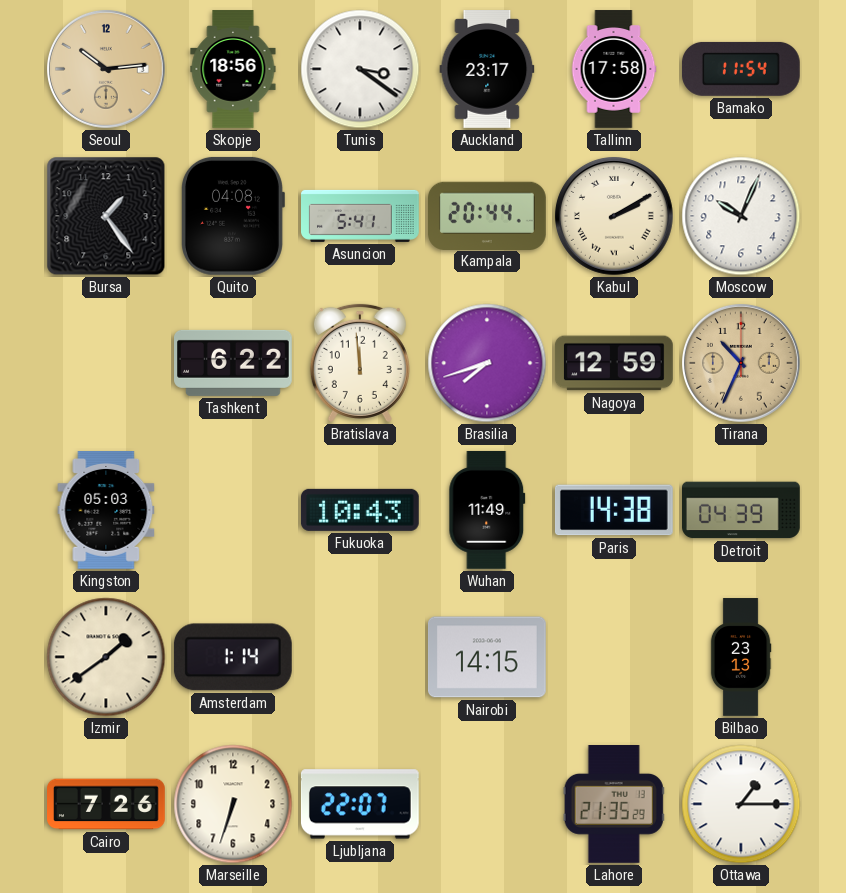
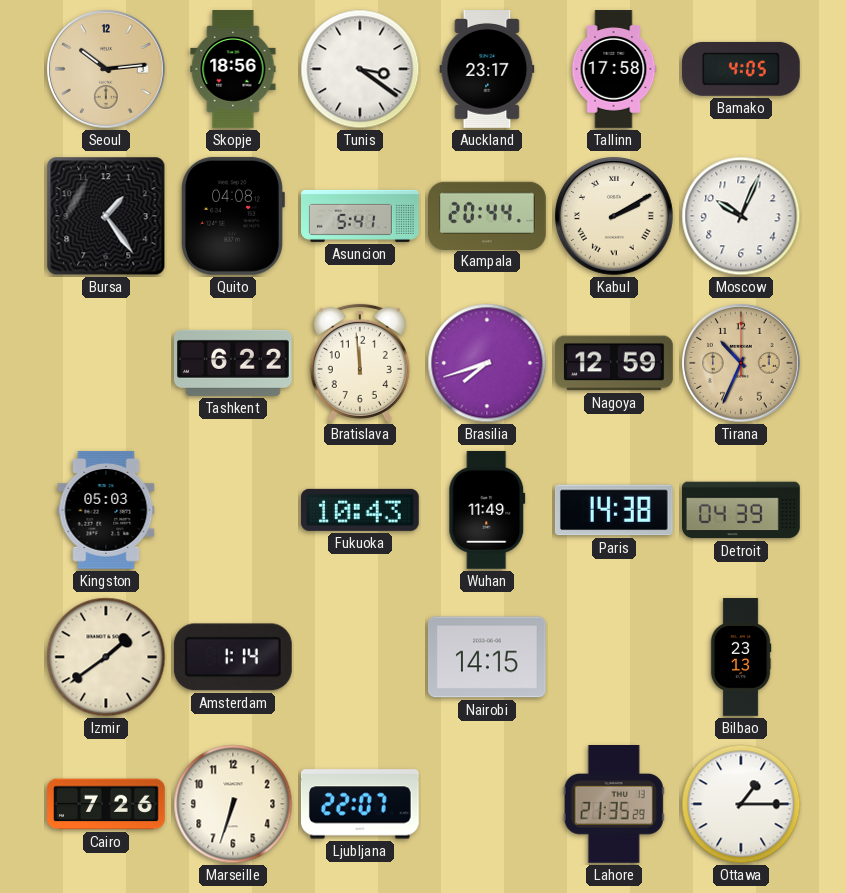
Bamako: 11:54 -> 4:05 (741, 69)
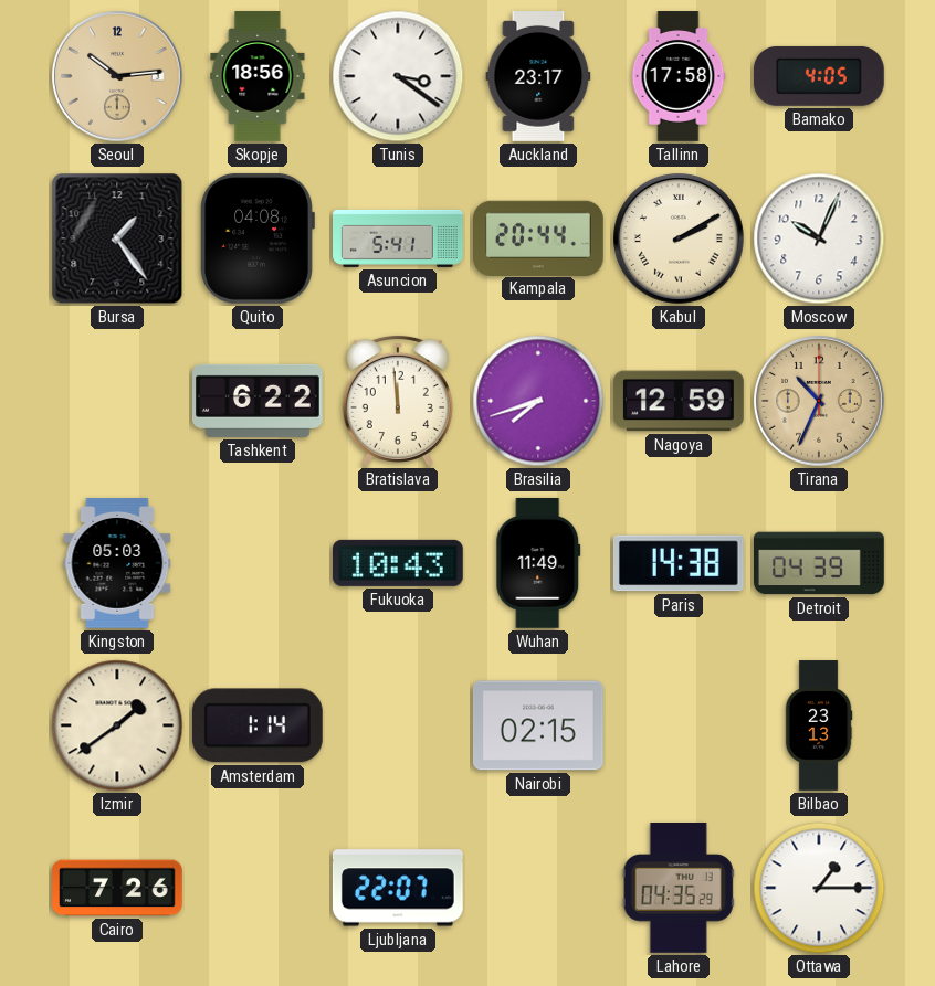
Nairobi: 14:15 -> 02:15 (538, 725)
Marseille: 6:33 -> none (233, 804)
Lahore: 21:35 -> 04:35 (679, 889)
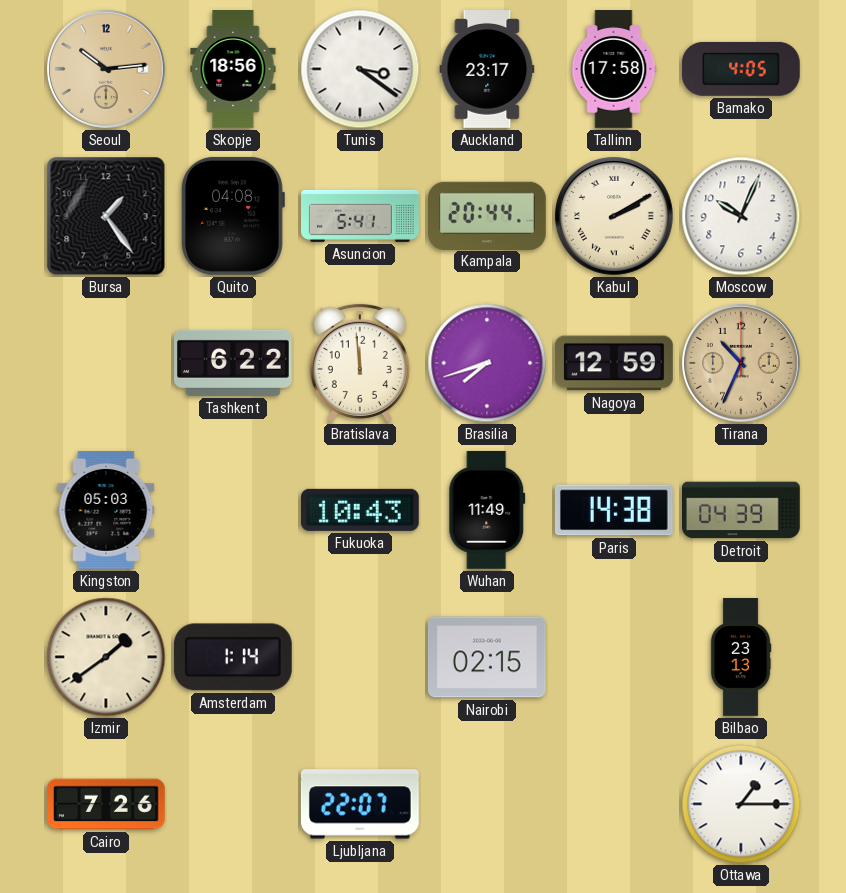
Lahore: 04:35 -> none (679, 889)
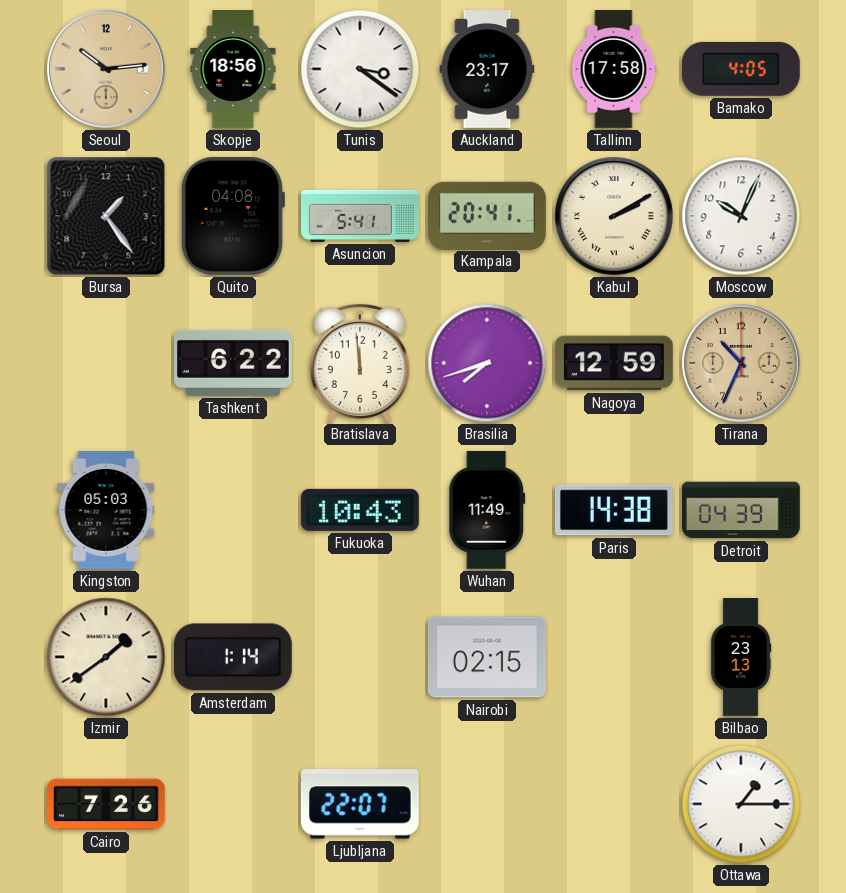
Kampala: 20:44 -> 20:41 (488, 215)
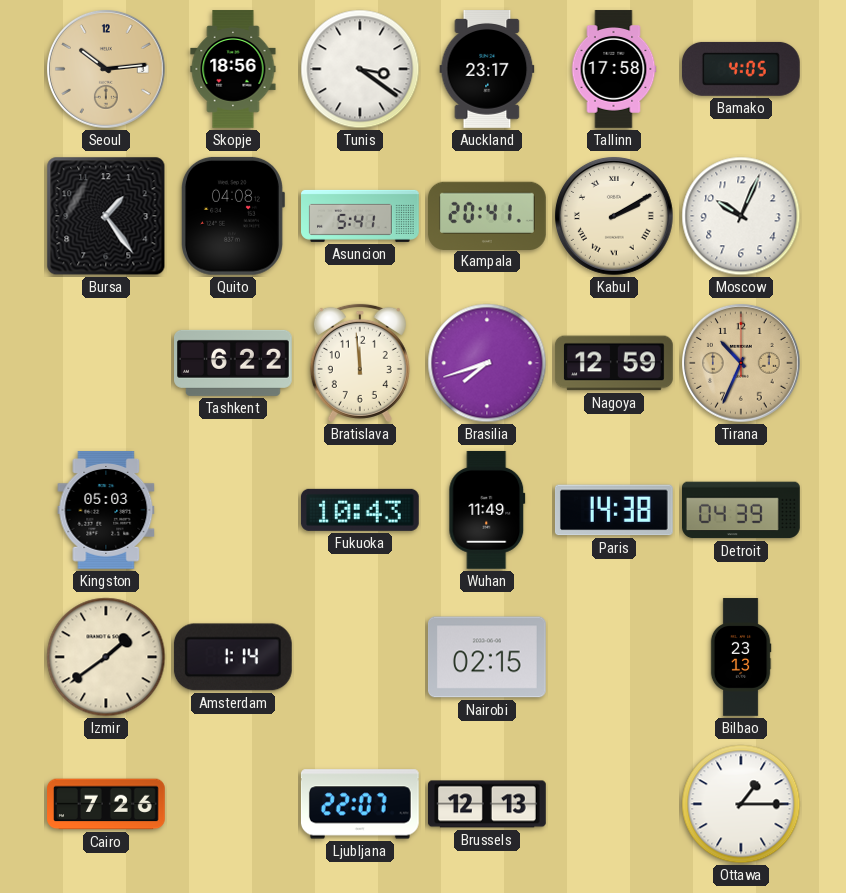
Brussels: none -> 12:13 (488, 804)
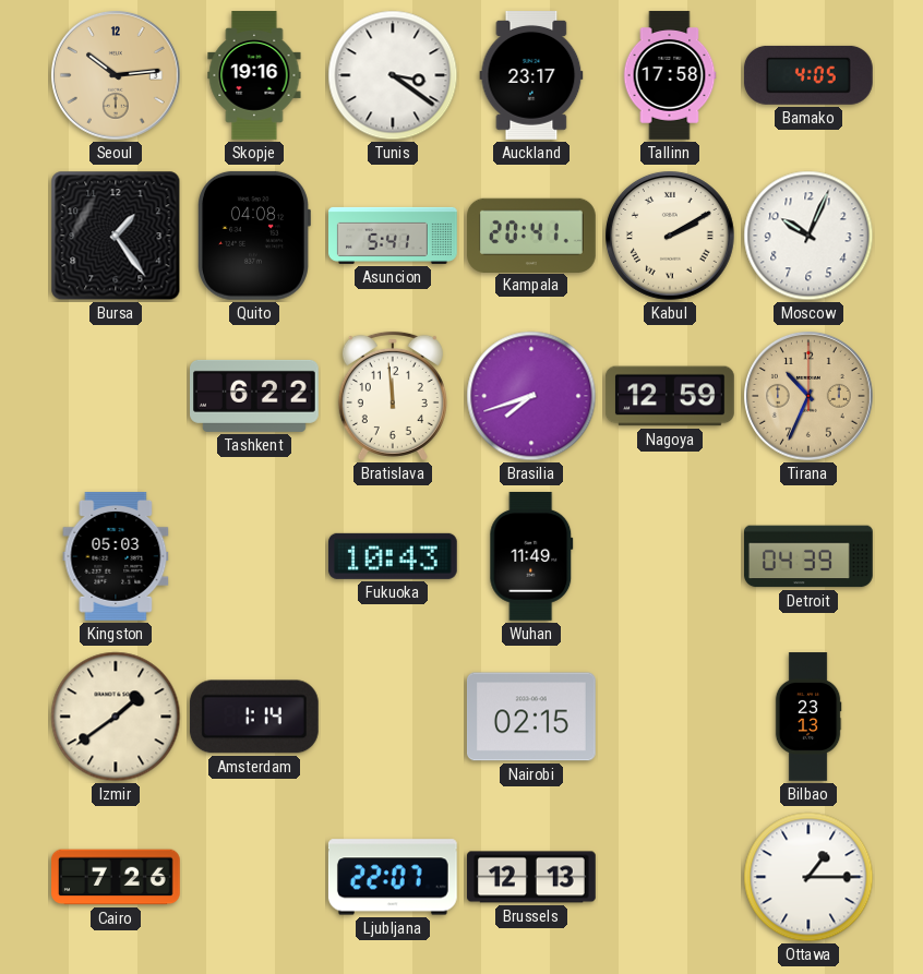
Skopje: 18:56 -> 19:16 (254, 75)
Paris: 14:38 -> none (614, 510)
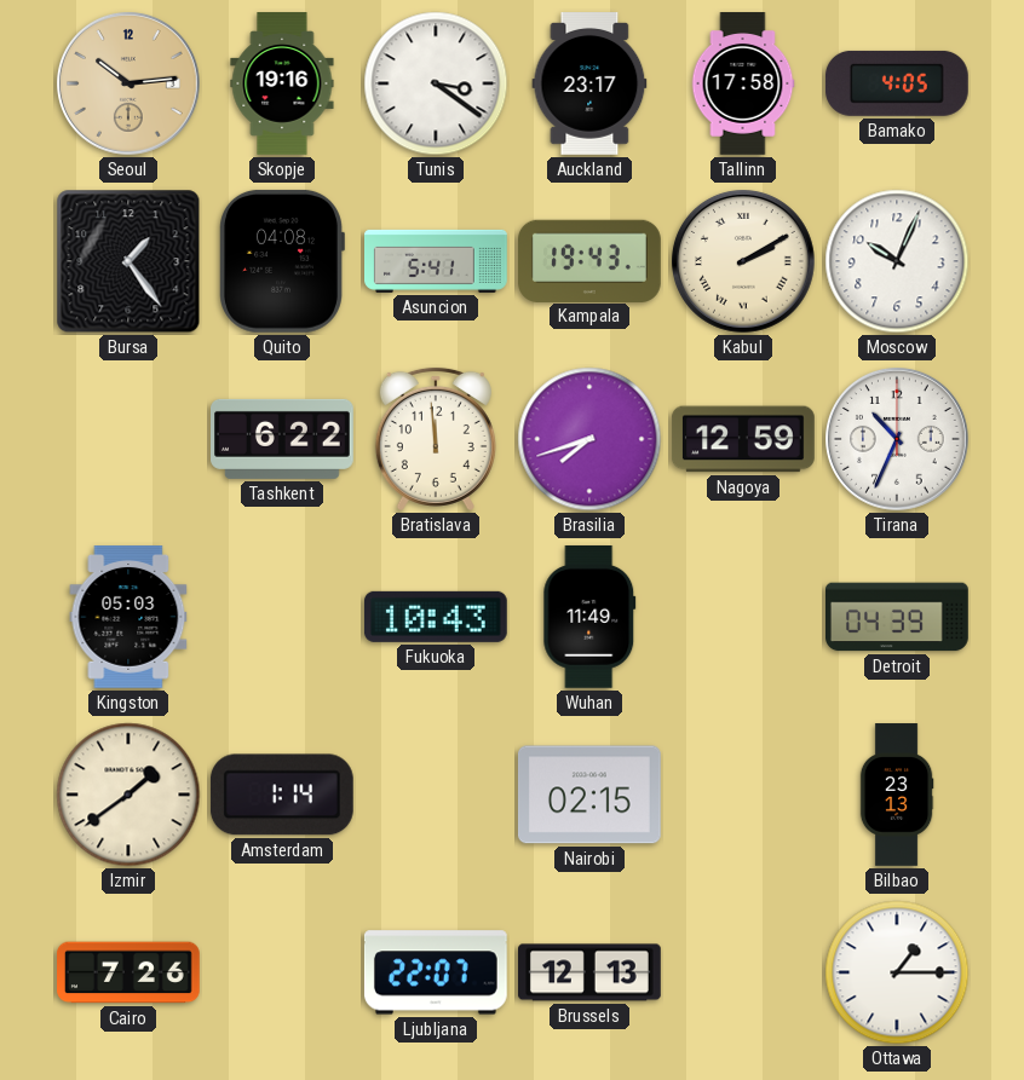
Kampala: 20:41 -> 19:43 (591, 260)
Tirana dial: champagne -> white (898, 440)
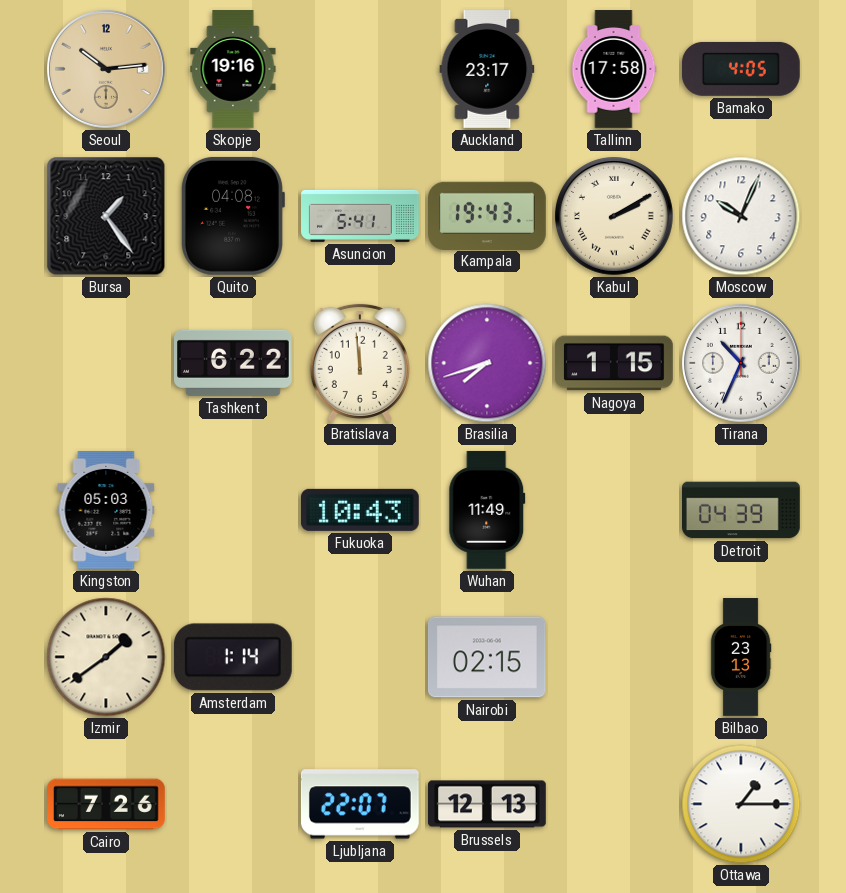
Tunis: 3:21 -> none (436, 83)
Nagoya: 12:59 -> 1:15 (615, 363)
